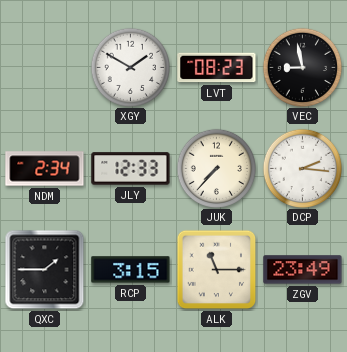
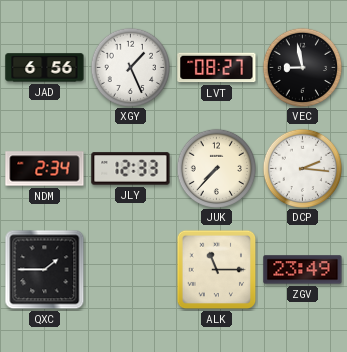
JAD: none -> 6:56 (45, 68)
XGY: 1:50 -> 1:26 (130, 67)
LVT: 08:23 -> 08:27 (217, 68)
RCP: 3:15 -> none (131, 270)
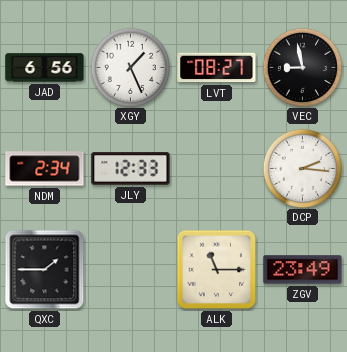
JUK: 7:37 -> none (216, 168)
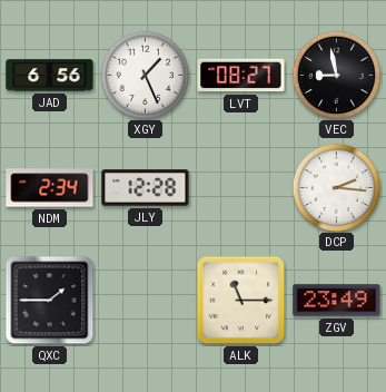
JLY: 12:33 -> 12:28 (146, 188)
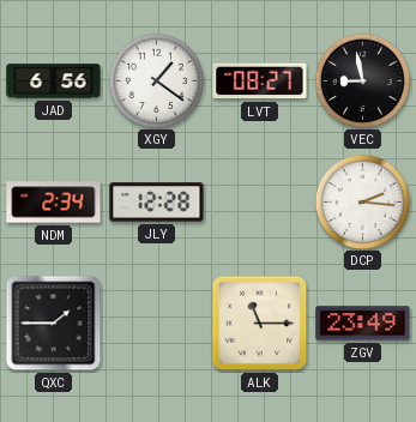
XGY: 1:26 -> 1:21 (156, 80)
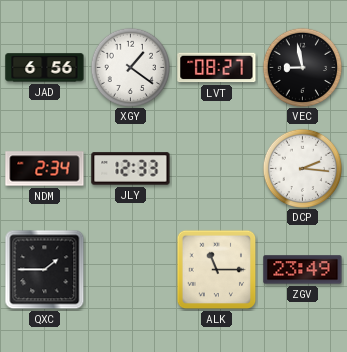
JLY: 12:28 -> 12:33 (131, 169)
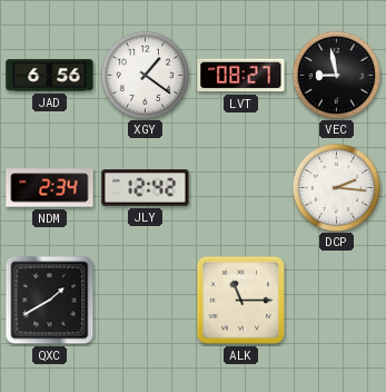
JLY: 12:33 -> 12:42 (146, 188)
QXC: 1:45 -> 1:40 (50, 301)
ZGV: 23:49 -> none (303, 270)
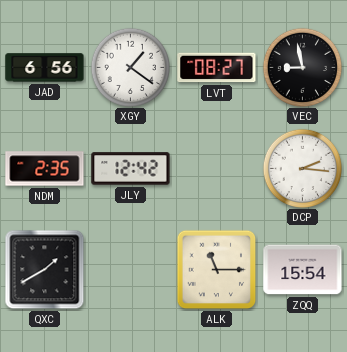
NDM: 2:34 -> 2:35 (45, 169)
ZQQ: none -> 15:54 (303, 270)
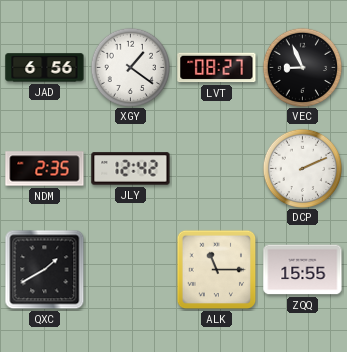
VEC: 8:58 -> 8:56 (302, 67)
DCP: 2:16 -> 2:11 (302, 168)
ZQQ: 15:54 -> 15:55 (303, 270)
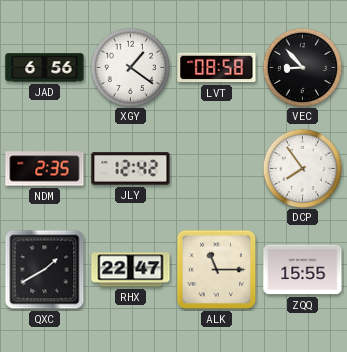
LVT: 08:27 -> 08:58 (217, 68)
VEC: 8:56 -> 8:53 (302, 67)
DCP: 2:11 -> 7:54 (302, 168)
RHX: none -> 22:47 (131, 270)
